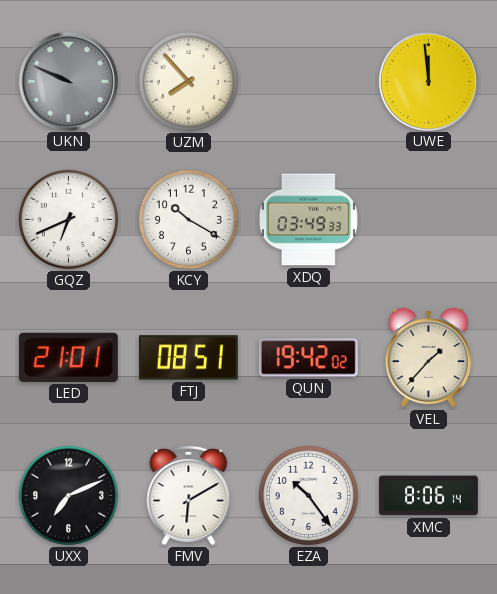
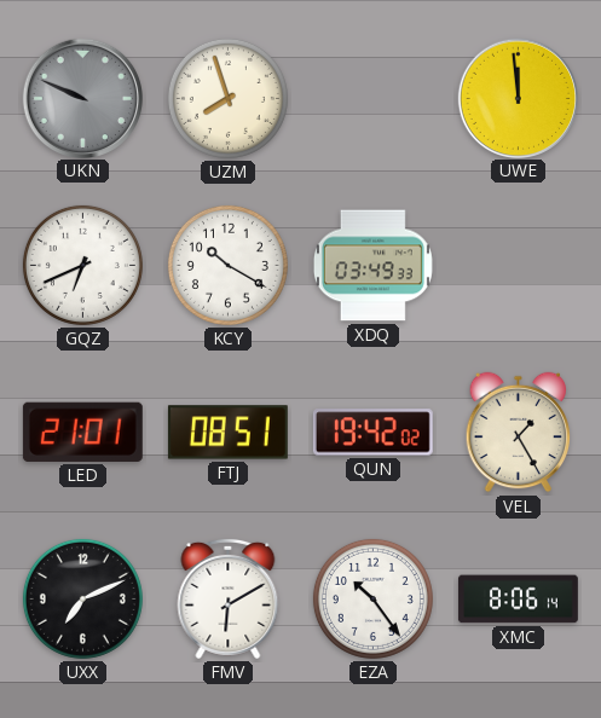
UZM: 7:53 -> 7:57 (227, 98)
VEL: 1:37 -> 1:25 (519, 433)
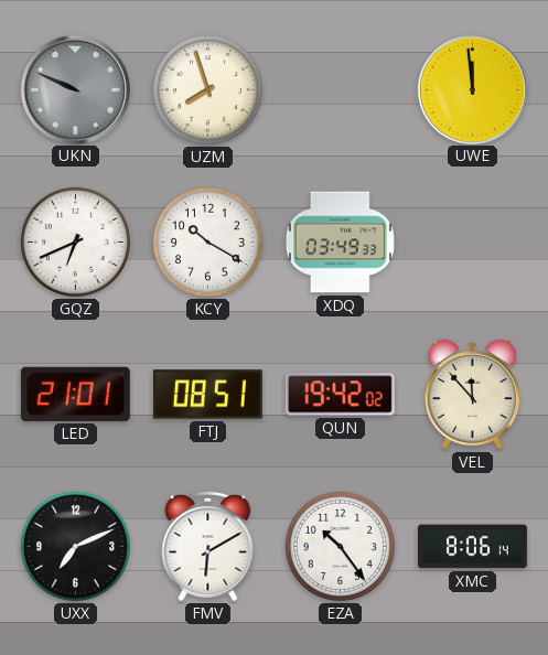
VEL: 1:25 -> 11:53 (473, 395)
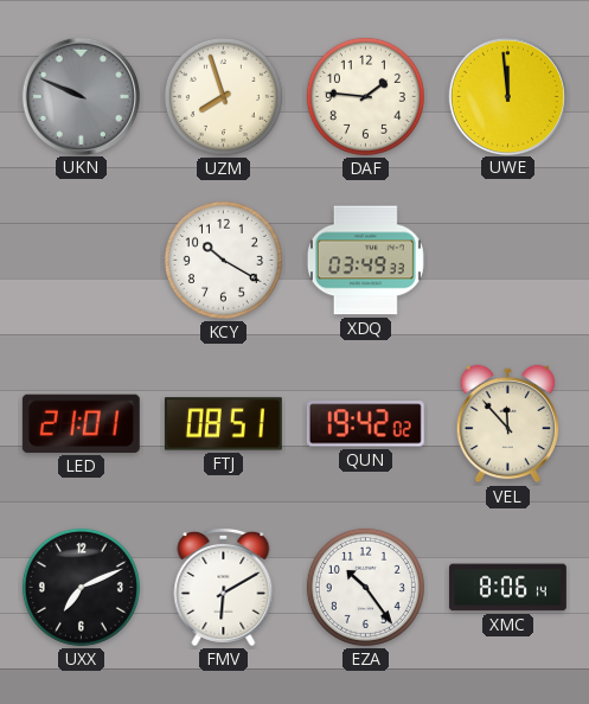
DAF: none -> 1:46 (365, 96)
GQZ: 6:41 -> none (75, 241)
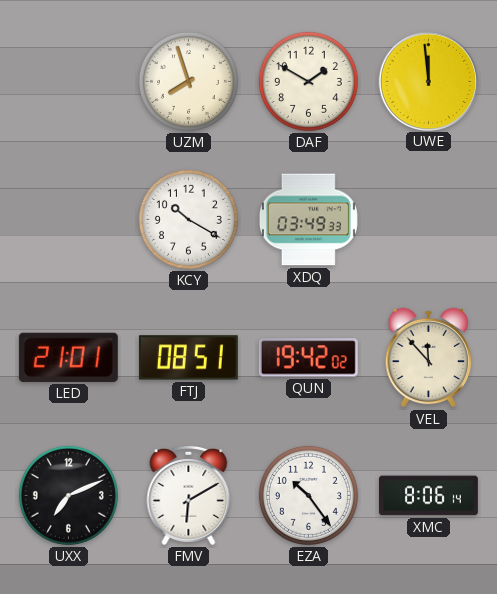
UKN: 9:49 -> none (81, 96)
DAF: 1:46 -> 1:50 (308, 81)
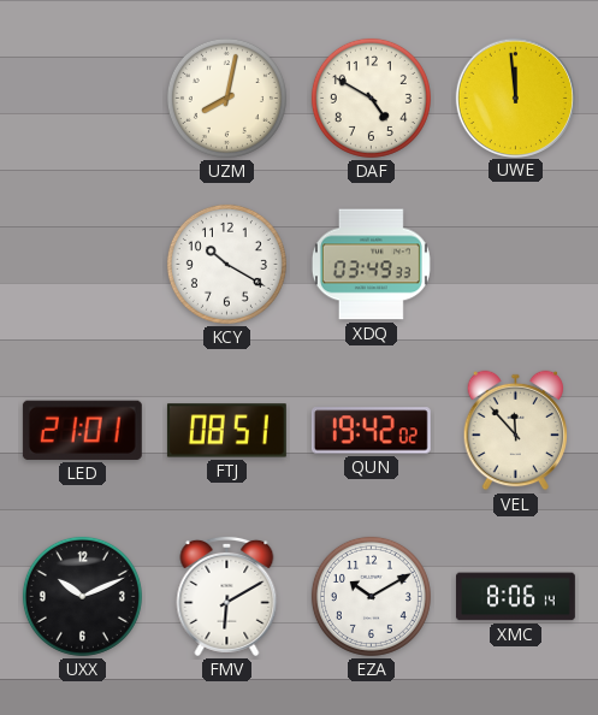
UZM: 7:57 -> 8:02 (226, 97)
DAF: 1:50 -> 4:50 (371, 97)
UXX: 7:11 -> 10:11 (82, 596)
EZA: 10:24 -> 10:10 (371, 596)
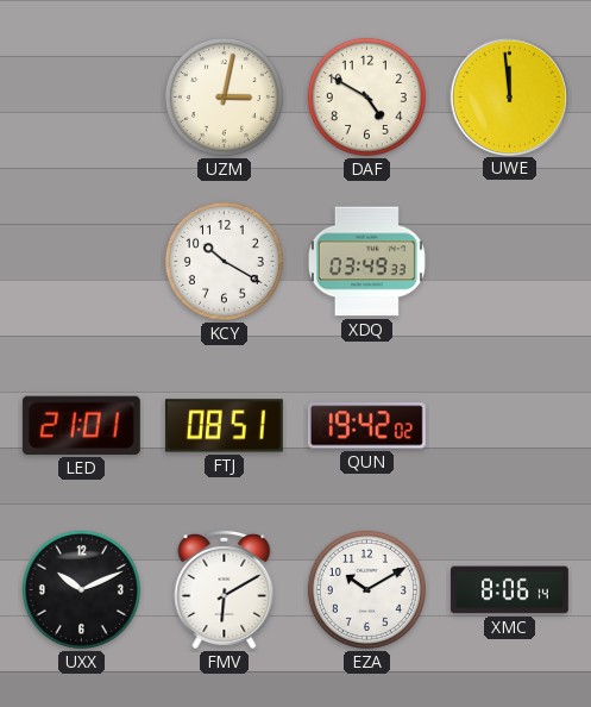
UZM: 8:02 -> 3:02 (224, 96)
VEL: 11:53 -> none (516, 431)
